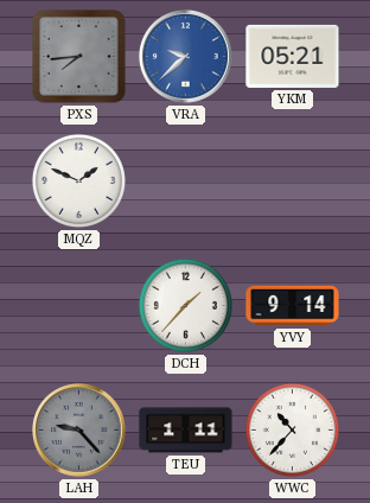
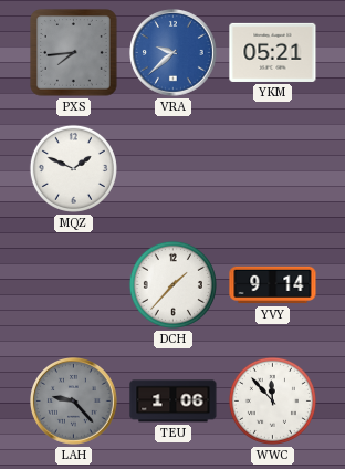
TEU: 1:11 -> 1:06 (174, 402)
WWC: 10:37 -> 11:53 (272, 400)
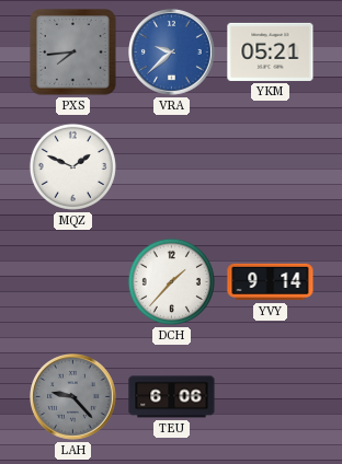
TEU: 1:06 -> 6:06 (172, 397)
WWC: 11:53 -> none (272, 400)
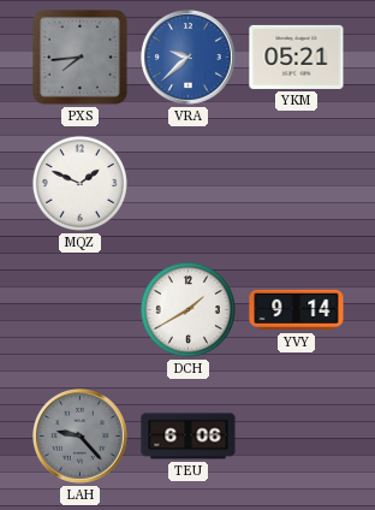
DCH: 1:37 -> 1:40 (187, 309)
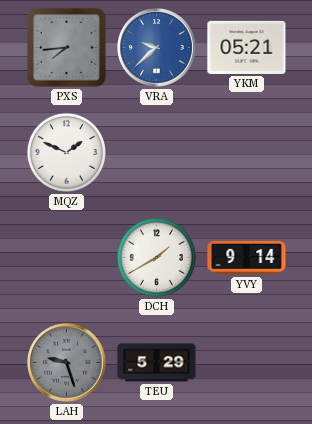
LAH: 9:23 -> 9:27 (67, 363)
TEU: 6:06 -> 5:29 (157, 363)
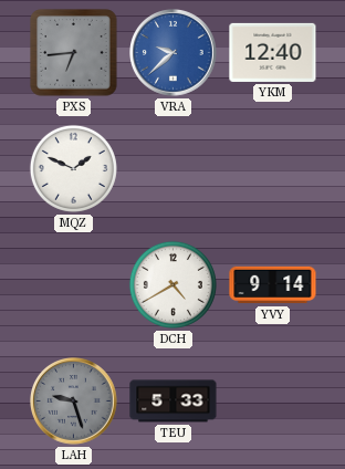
PXS: 7:44 -> 6:44 (74, 53)
YKM: 05:21 -> 12:40 (273, 52)
DCH: 1:40 -> 4:40 (172, 284)
TEU: 5:29 -> 5:33 (174, 402)
